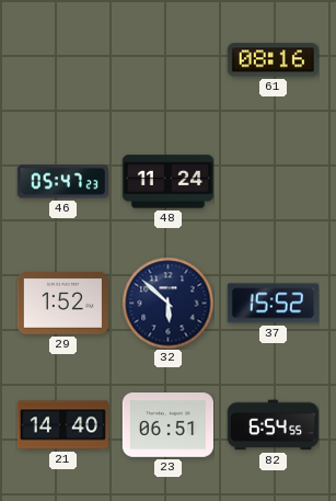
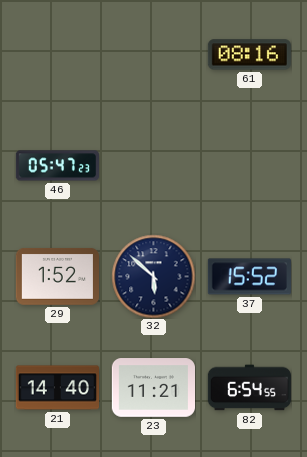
48: 11:24 -> none (167, 182)
23: 06:51 -> 11:21 (153, 388)
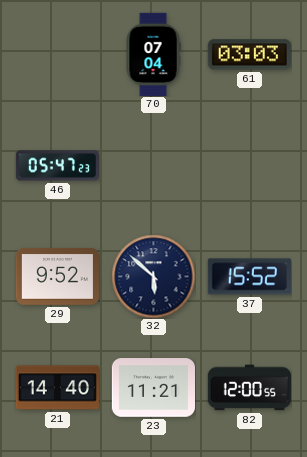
70: none -> 07:04 (153, 54)
61: 08:16 -> 03:03 (249, 55)
29: 1:52 -> 9:52 (57, 277)
82: 6:54 -> 12:00 (249, 388)
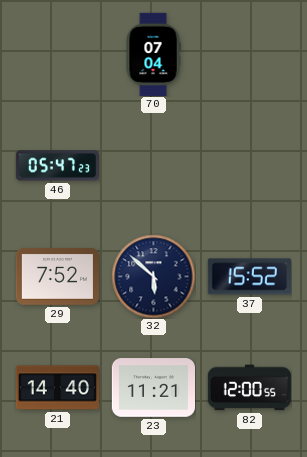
61: 03:03 -> none (249, 55)
29: 9:52 -> 7:52 (57, 277)
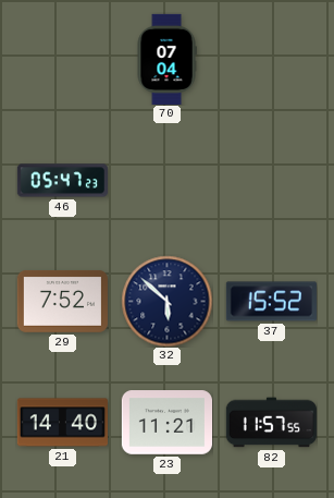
82: 12:00 -> 11:57 (271, 423)
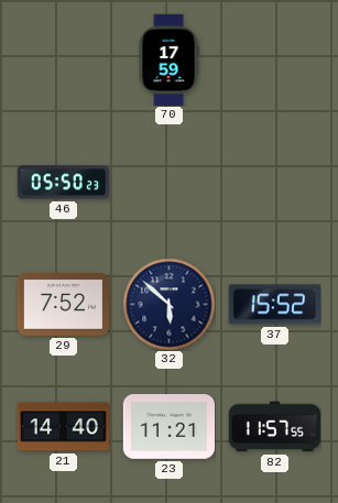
70: 07:04 -> 17:59 (168, 59)
46: 05:47 -> 05:50 (63, 183)
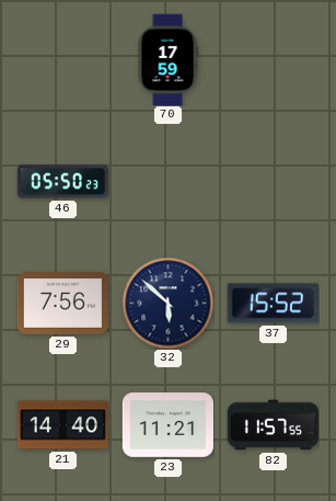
29: 7:52 -> 7:56 (62, 304)
